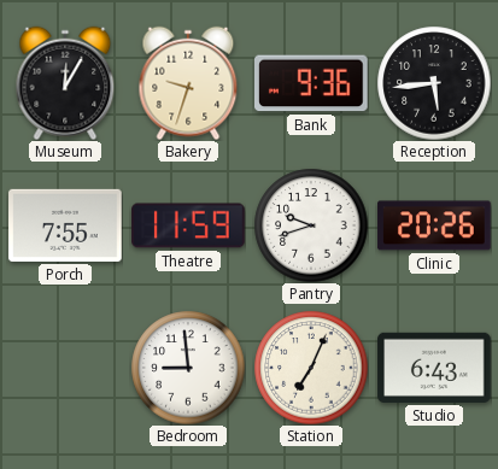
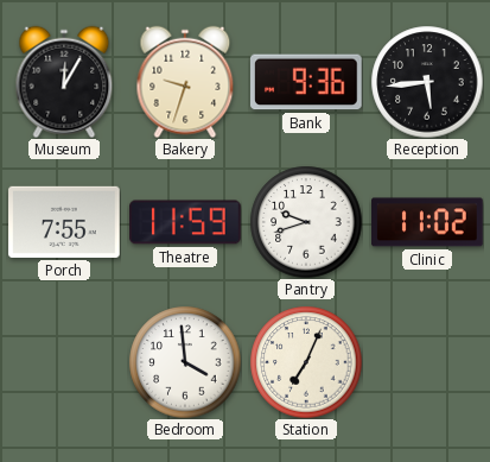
Clinic: 20:26 -> 11:02 (427, 222)
Bedroom: 8:59 -> 3:59 (185, 362)
Studio: 6:43 -> none (434, 368)
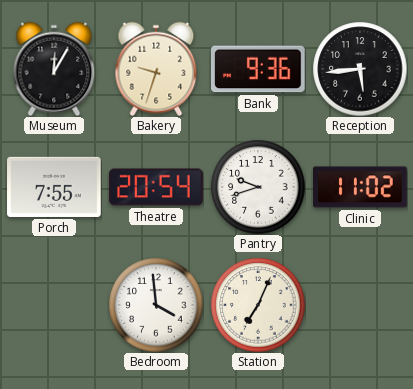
Theatre: 11:59 -> 20:54 (156, 187)
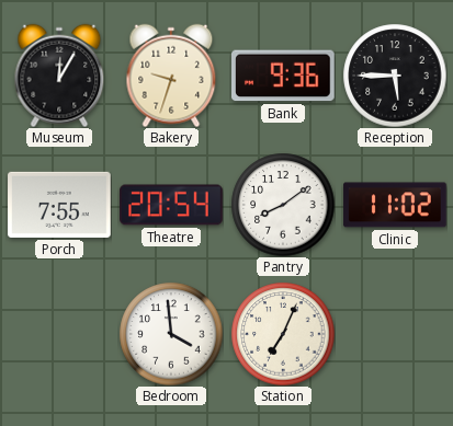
Reception: 5:44 -> 5:45 (395, 76)
Pantry: 9:42 -> 8:09 (283, 205)
